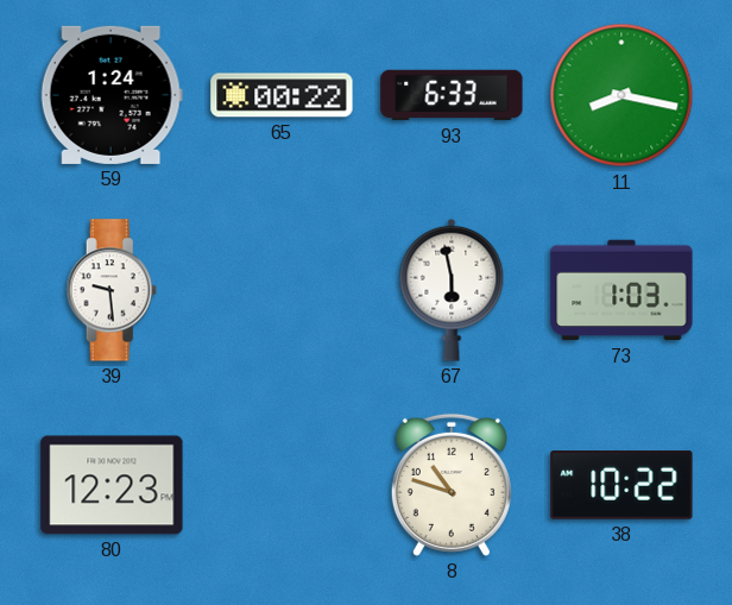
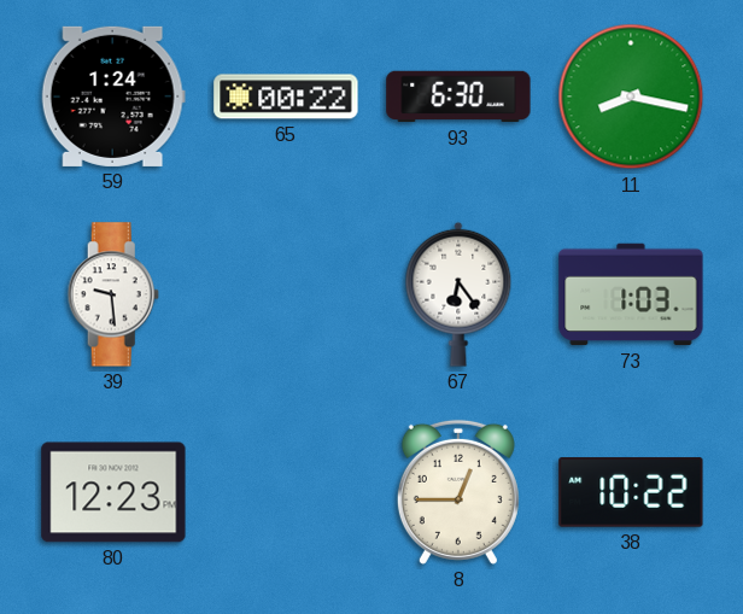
93: 6:33 -> 6:30 (458, 97)
67: 5:58 -> 6:24 (458, 294)
8: 10:48 -> 12:45 (458, 492)
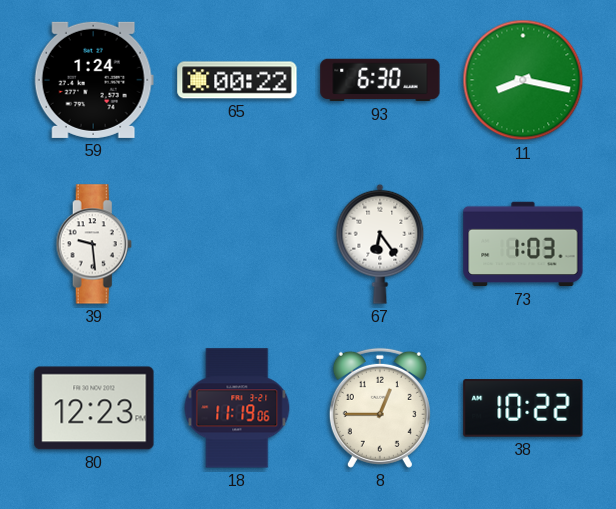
18: none -> 11:19 (237, 408)
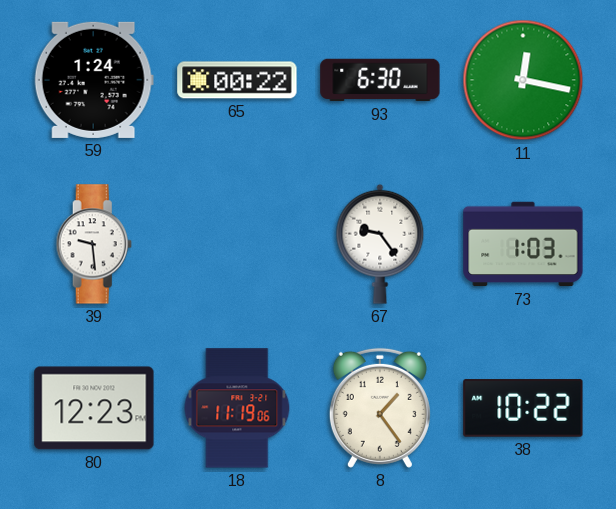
11: 8:17 -> 12:17 (523, 80)
67: 6:24 -> 9:24 (380, 244)
8: 12:45 -> 1:24 (380, 408)
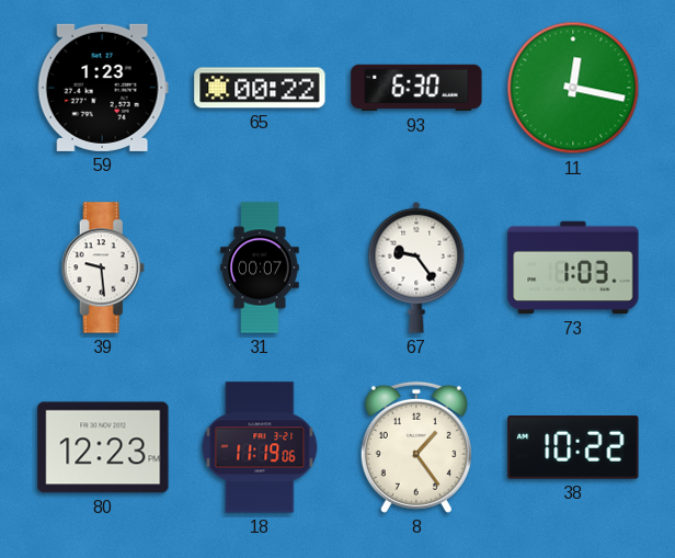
59: 1:24 -> 1:23 (103, 88)
31: none -> 00:07 (260, 267)
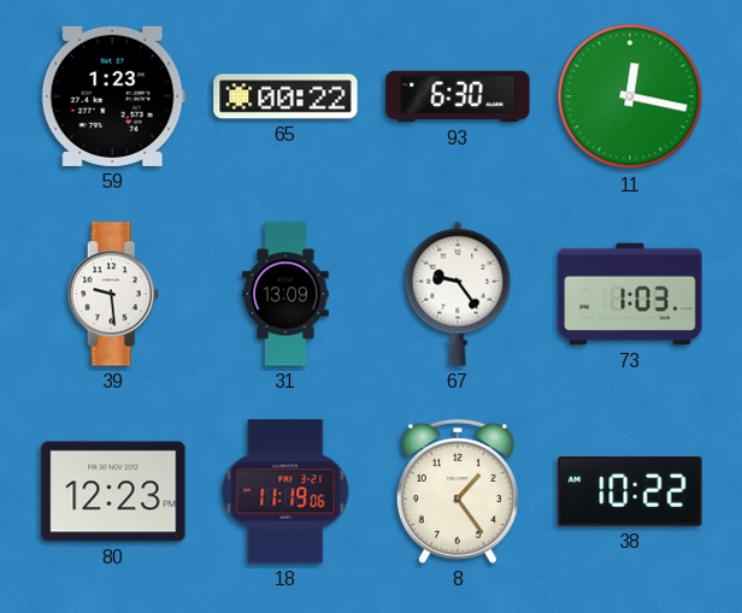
31: 00:07 -> 13:09 (285, 294)
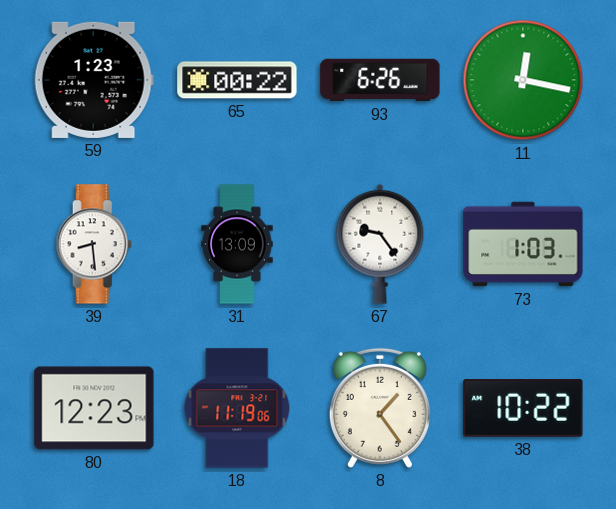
93: 6:30 -> 6:26 (380, 80)
39: 9:29 -> 8:29 (94, 244)
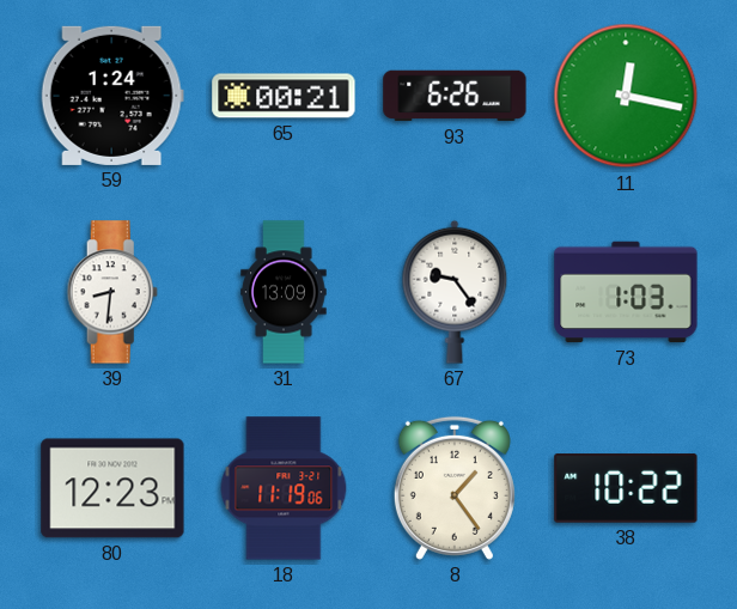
59: 1:23 -> 1:24 (112, 96)
65: 00:22 -> 00:21 (284, 96)
39: 8:29 -> 8:31 (112, 292)
